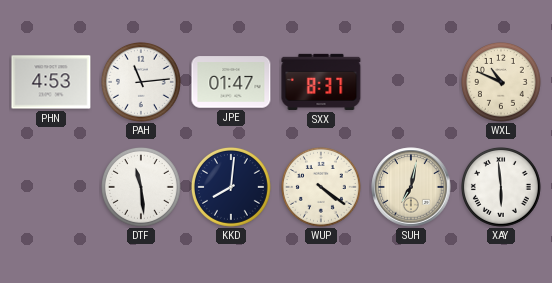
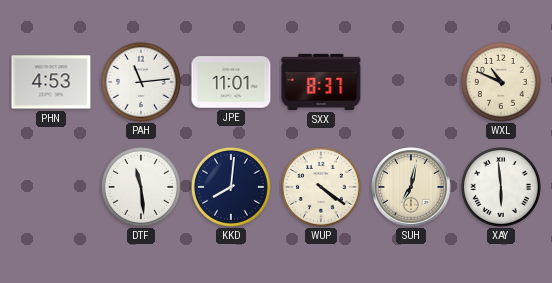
JPE: 01:47 -> 11:01 (231, 82)
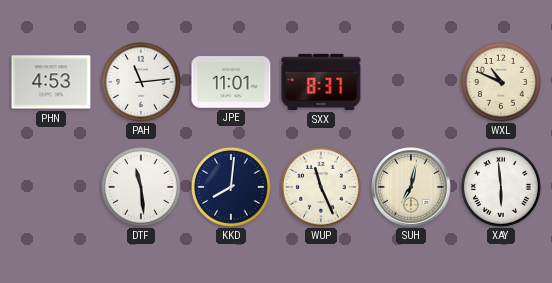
WUP: 4:21 -> 11:26 (322, 188)
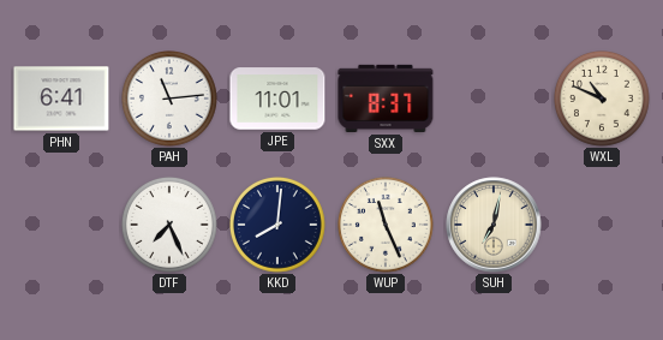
PHN: 4:53 -> 6:41 (61, 99)
DTF: 11:29 -> 7:26 (171, 226)
XAY: 5:59 -> none (502, 188)
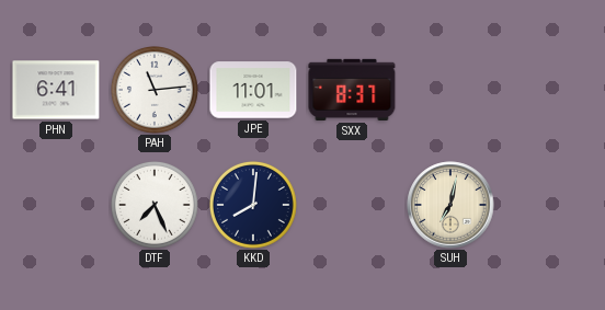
WXL: 10:49 -> none (603, 100)
WUP: 11:26 -> none (387, 226)
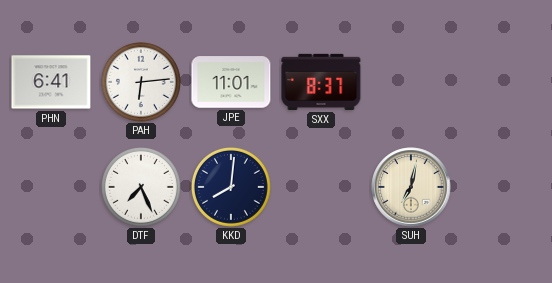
PAH: 11:14 -> 6:14 (142, 83)
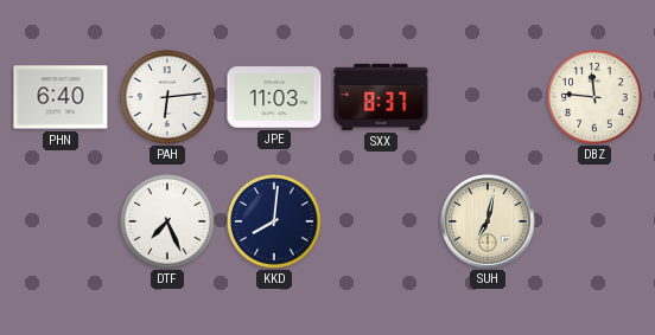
PHN: 6:41 -> 6:40 (61, 97)
JPE: 11:01 -> 11:03 (274, 97)
DBZ: none -> 11:46 (596, 98)
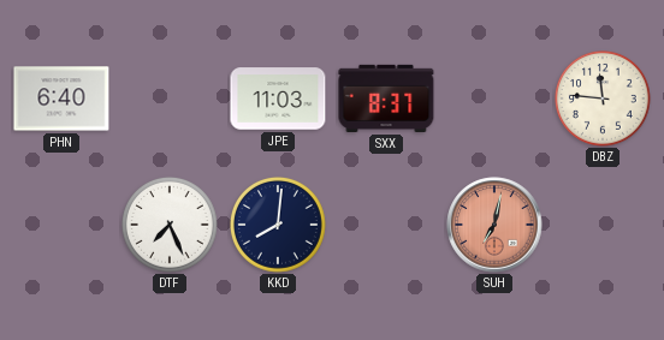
PAH: 6:14 -> none (168, 98)
SUH dial: cream -> salmon (494, 225)
